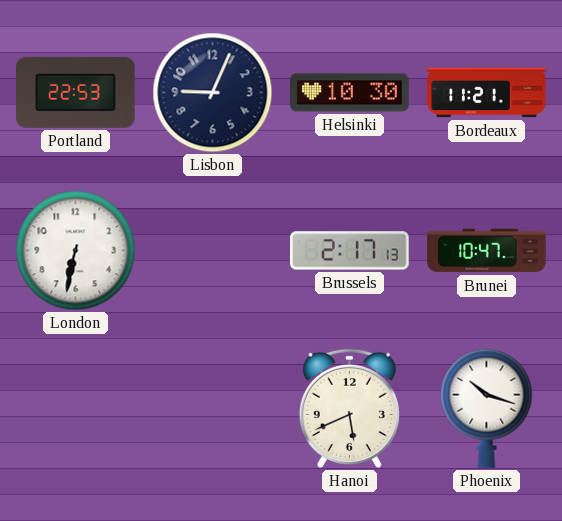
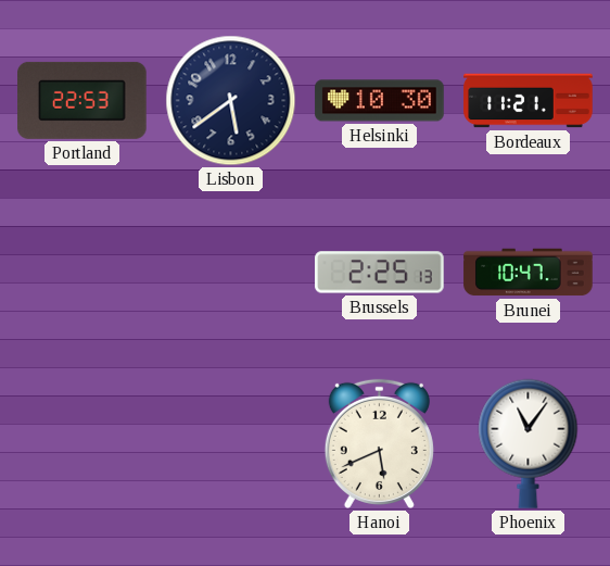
Lisbon: 9:04 -> 5:39 (231, 101)
London: 6:32 -> none (76, 251)
Brussels: 2:17 -> 2:25 (380, 273)
Phoenix: 10:18 -> 11:06 (529, 443)
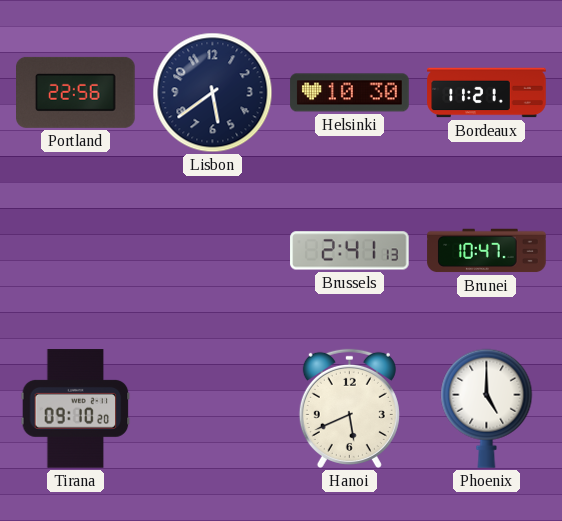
Portland: 22:53 -> 22:56 (76, 92)
Brussels: 2:25 -> 2:41 (350, 251)
Tirana: none -> 09:10 (76, 409)
Phoenix: 11:06 -> 5:00 (487, 408)
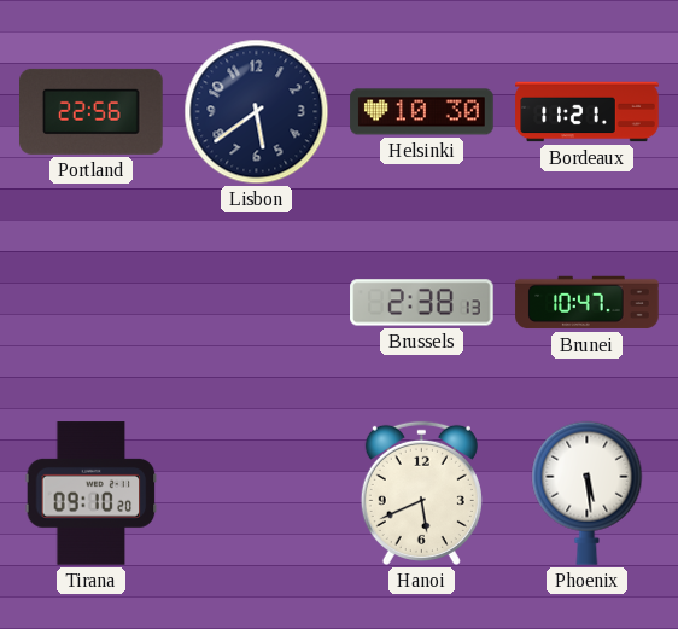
Brussels: 2:41 -> 2:38 (422, 303)
Phoenix: 5:00 -> 5:29 (588, 493)
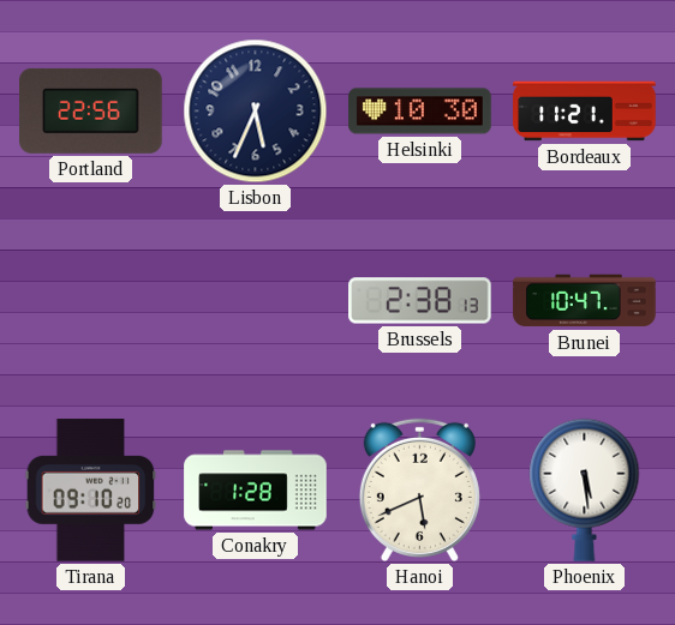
Lisbon: 5:39 -> 5:34 (256, 112)
Conakry: none -> 1:28 (256, 491)
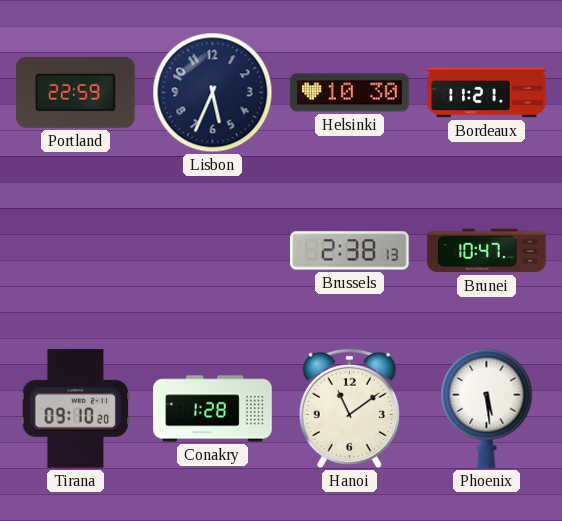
Portland: 22:56 -> 22:59 (76, 92)
Hanoi: 5:41 -> 11:09 (349, 408)
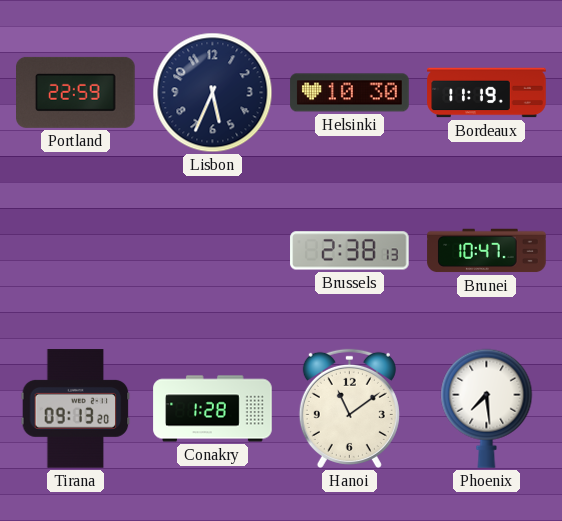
Bordeaux: 11:21 -> 11:19 (487, 93)
Tirana: 09:10 -> 09:13 (76, 409)
Phoenix: 5:29 -> 7:29 (487, 408)
